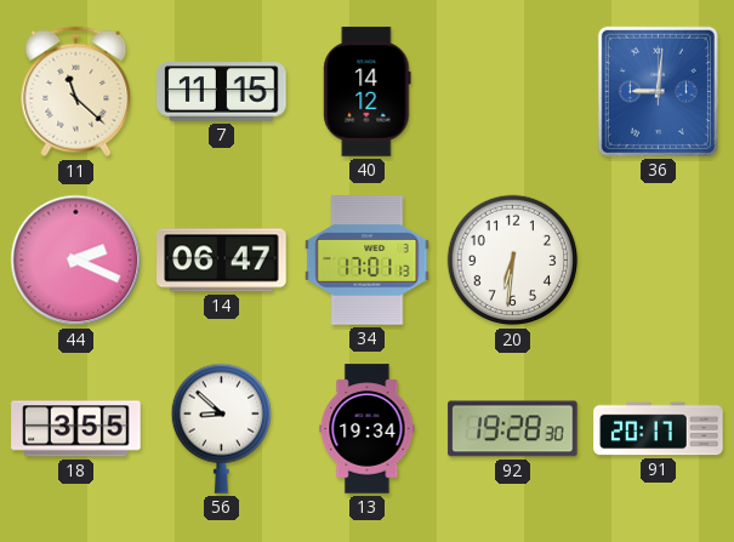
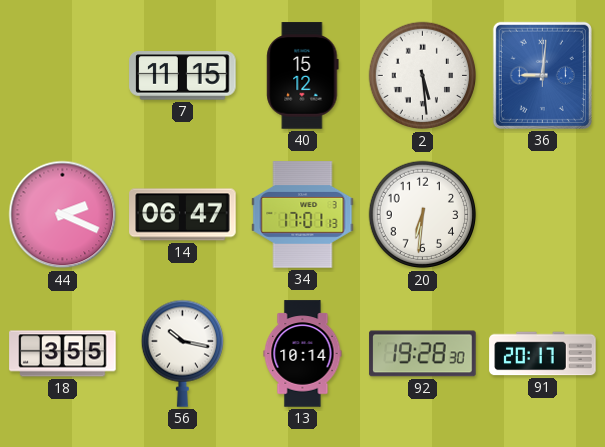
11: 11:22 -> none (76, 92)
40: 14:12 -> 15:12 (303, 76)
2: none -> 5:29 (423, 76)
56: 8:52 -> 10:17 (182, 353)
13: 19:34 -> 10:14 (303, 354)
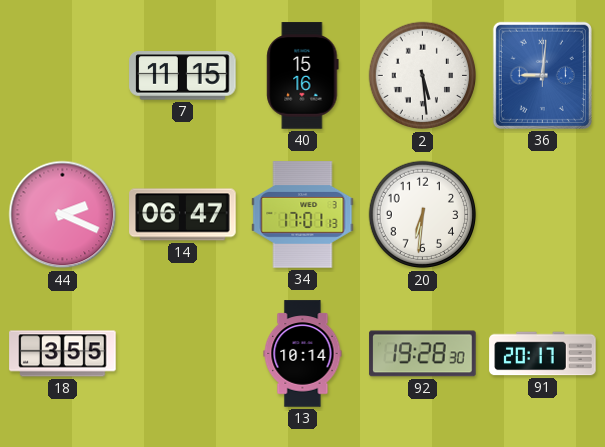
40: 15:12 -> 15:16 (303, 76)
56: 10:17 -> none (182, 353)
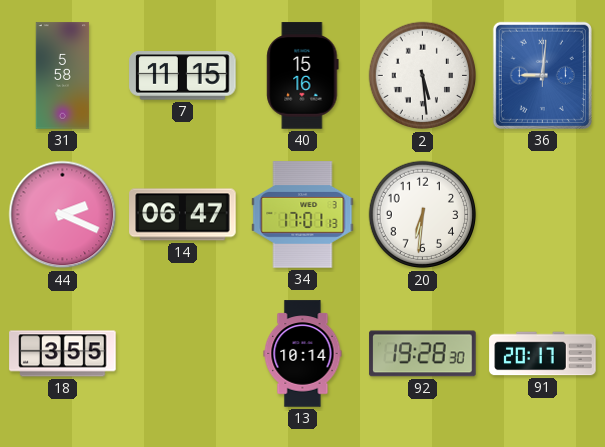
31: none -> 5:58 (63, 76)
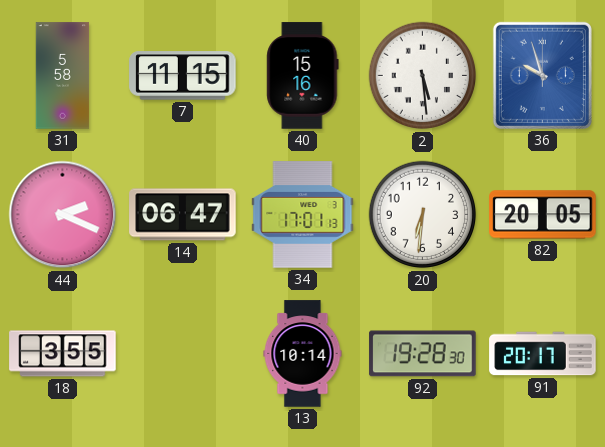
36: 9:01 -> 9:57 (542, 75)
82: none -> 20:05 (543, 215)
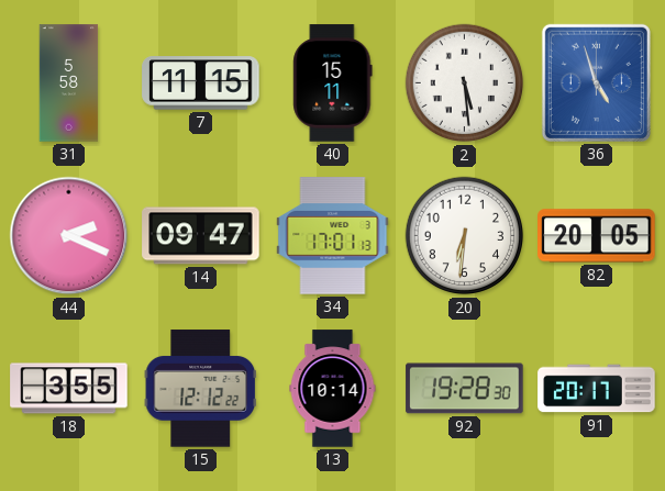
40: 15:16 -> 15:11 (333, 83)
36: 9:57 -> 4:57 (596, 82)
14: 06:47 -> 09:47 (201, 236)
15: none -> 12:12 (200, 389)
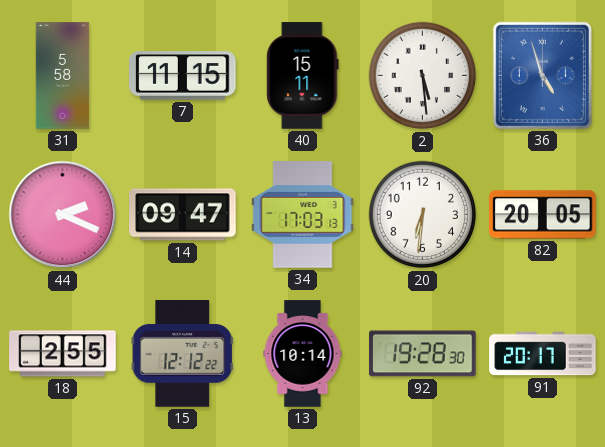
34: 17:01 -> 17:03 (303, 215)
18: 3:55 -> 2:55 (63, 354)
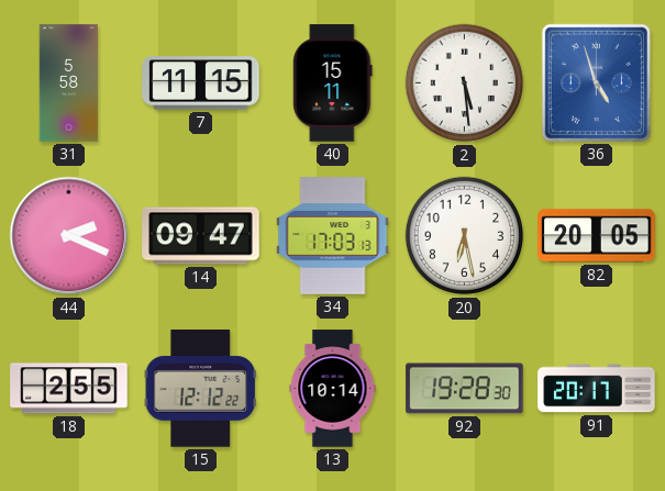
20: 6:31 -> 6:28 (465, 236)
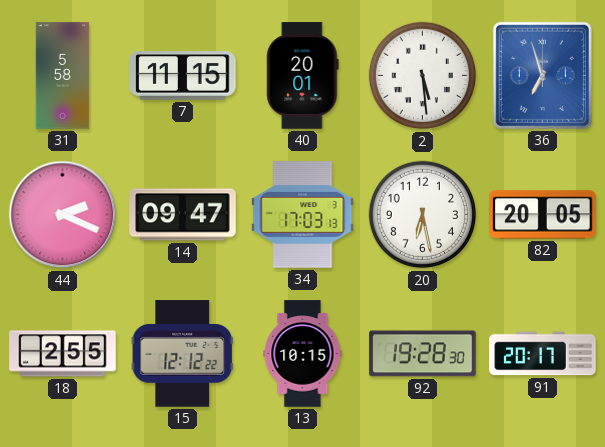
40: 15:11 -> 20:01 (303, 76)
36: 4:57 -> 6:57 (542, 75)
13: 10:14 -> 10:15 (303, 354)
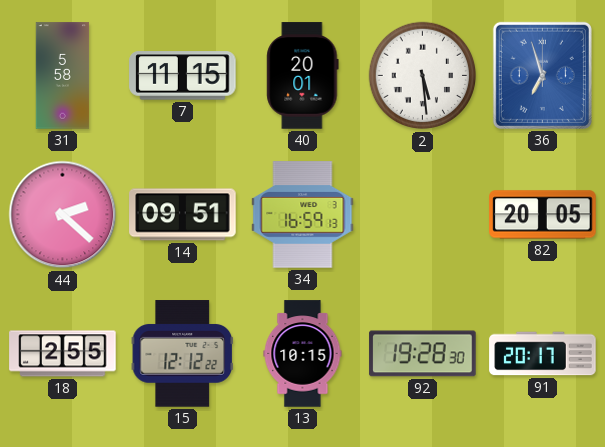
44: 2:19 -> 2:22 (63, 215)
14: 09:47 -> 09:51 (183, 215)
34: 17:03 -> 16:59 (303, 215)
20: 6:28 -> none (423, 215)
